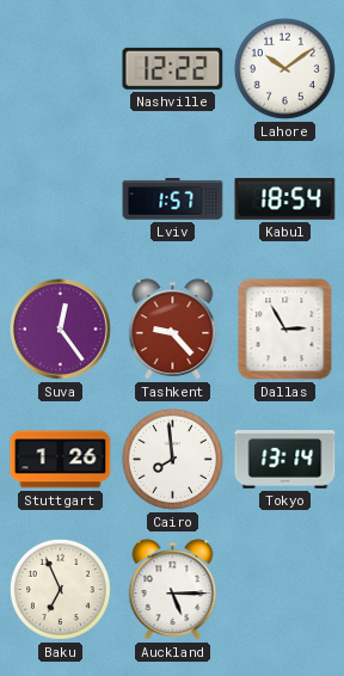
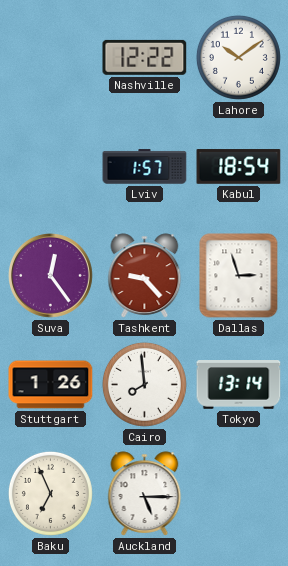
Dallas: 2:55 -> 2:57 (239, 276)
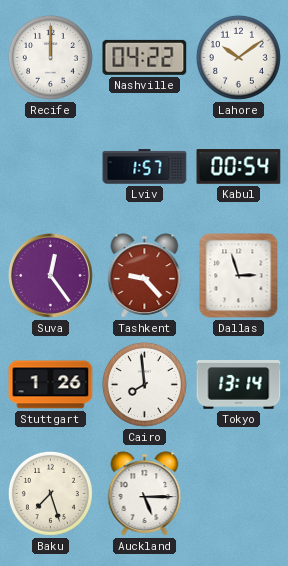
Recife: none -> 12:00 (50, 57)
Nashville: 12:22 -> 04:22 (145, 57)
Kabul: 18:54 -> 00:54 (239, 167)
Baku: 6:56 -> 7:27 (50, 493)
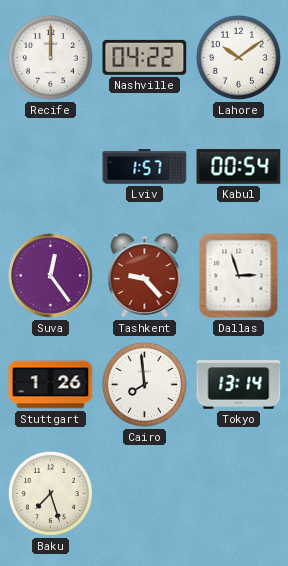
Auckland: 5:15 -> none (145, 494)
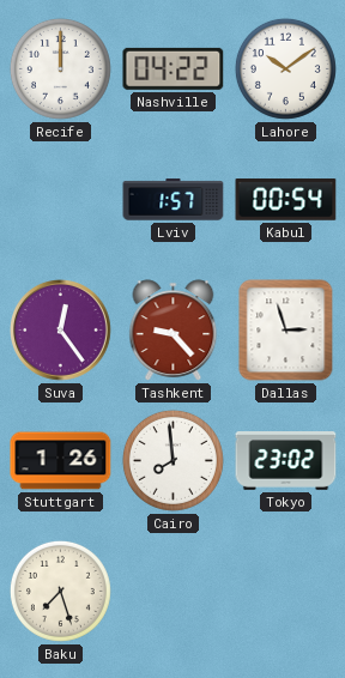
Tokyo: 13:14 -> 23:02 (286, 461)
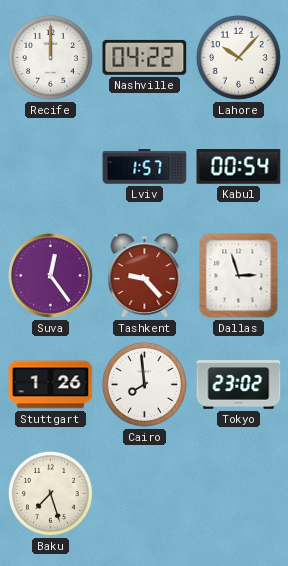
Lahore: 10:09 -> 10:07 (238, 57)
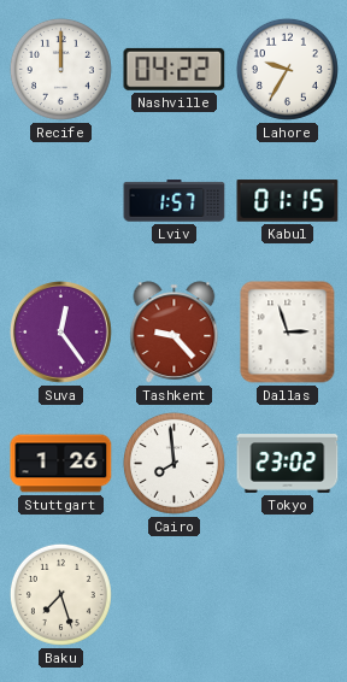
Lahore: 10:07 -> 9:35 (287, 69)
Kabul: 00:54 -> 01:15 (288, 201)
